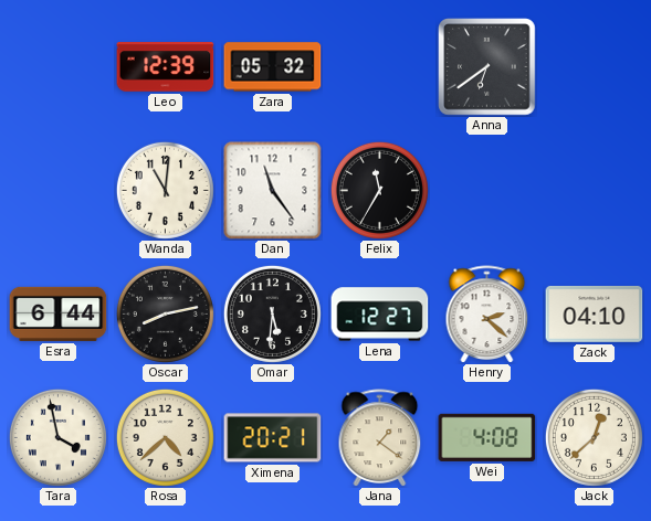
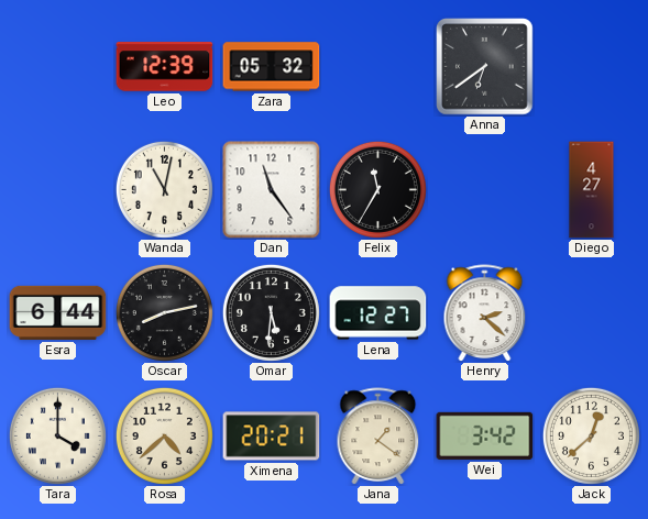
Wanda: 11:01 -> 11:02 (164, 189)
Diego: none -> 4:27 (592, 190)
Zack: 04:10 -> none (595, 313)
Tara: 3:58 -> 4:00 (57, 435)
Wei: 4:08 -> 3:42 (485, 435)
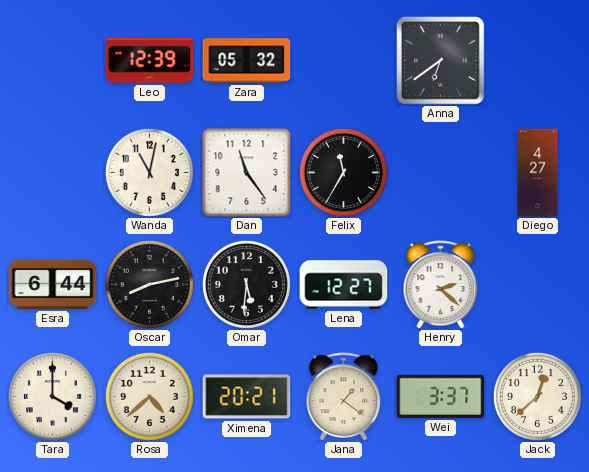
Wei: 3:42 -> 3:37 (441, 396)
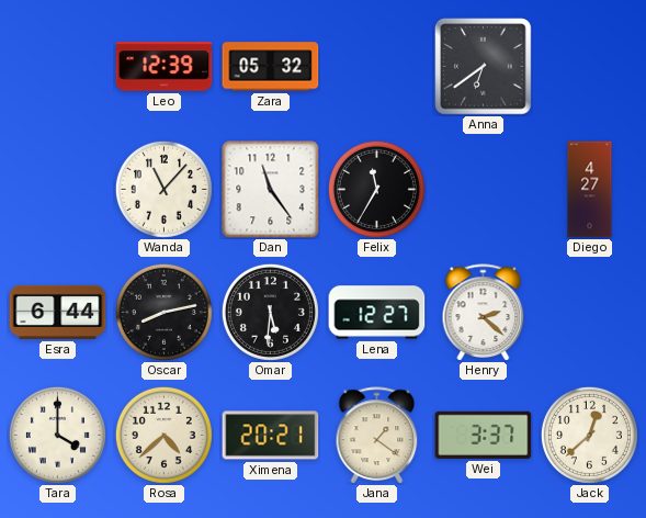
Wanda: 11:02 -> 11:07 (163, 189)
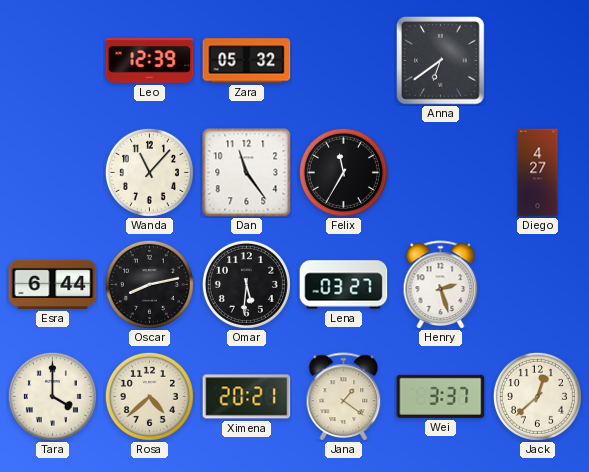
Lena: 12:27 -> 03:27 (344, 285)
Henry: 2:22 -> 2:27 (441, 284)
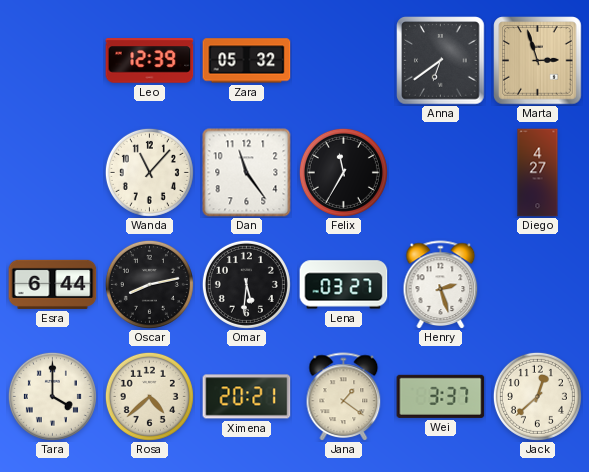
Marta: none -> 2:57 (538, 61)
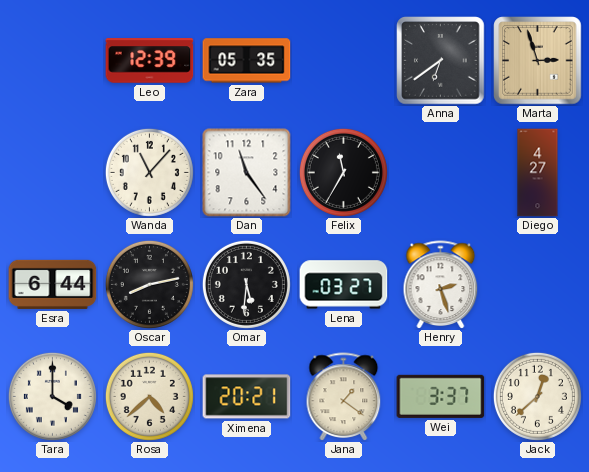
Zara: 05:32 -> 05:35 (247, 61)
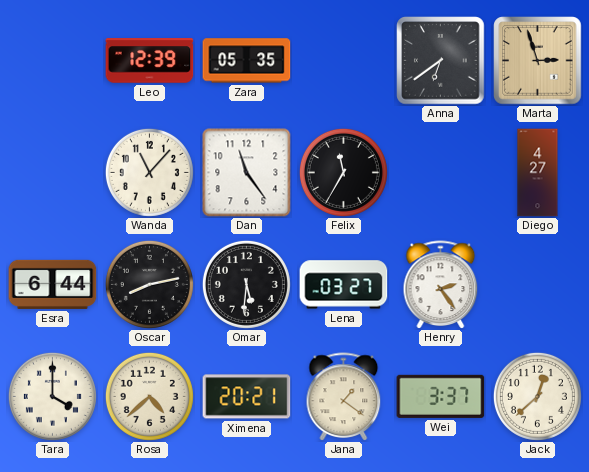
Henry: 2:27 -> 2:24 (441, 284)
